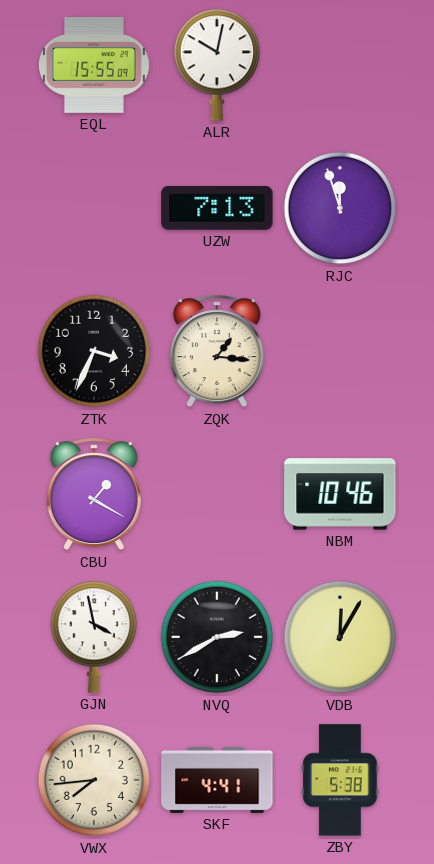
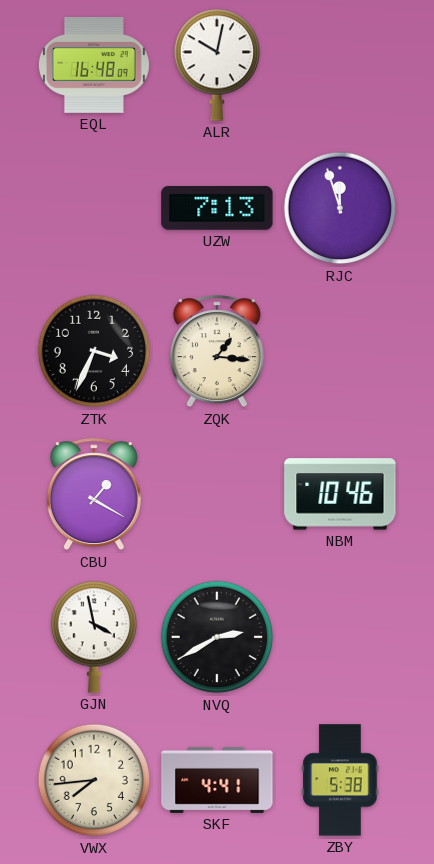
EQL: 15:55 -> 16:48 (94, 65)
VDB: 12:05 -> none (340, 637)
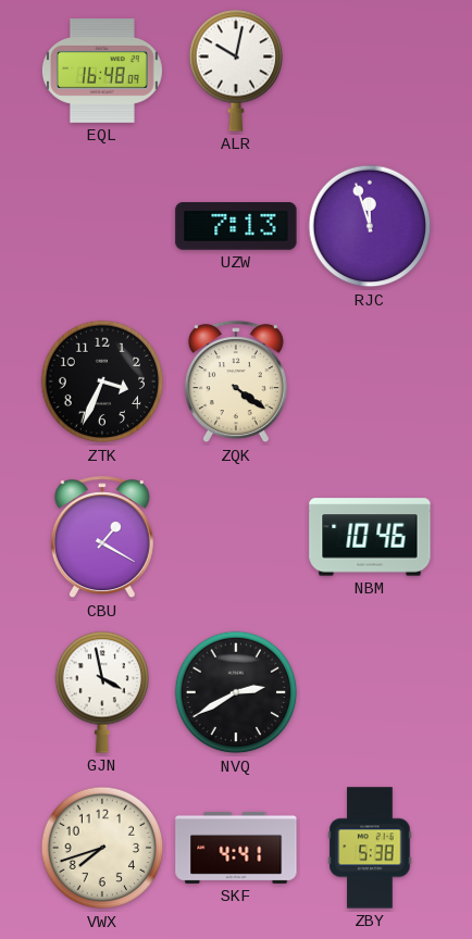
ZQK: 1:16 -> 4:21 (236, 383)
VWX: 7:44 -> 7:42 (102, 848)
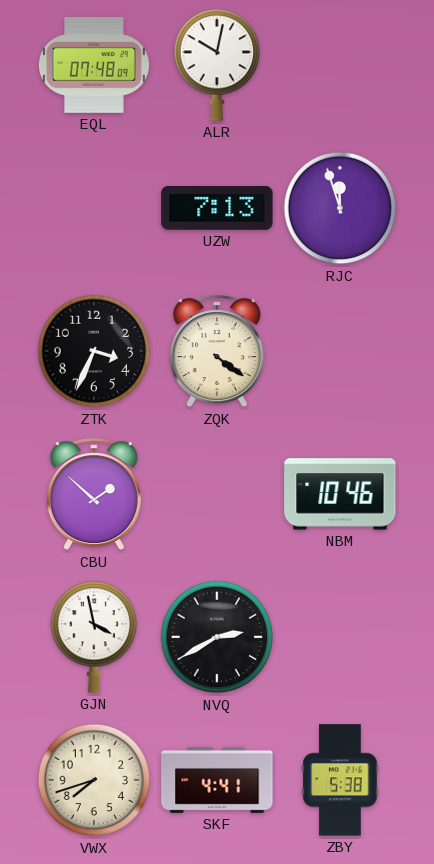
EQL: 16:48 -> 07:48 (94, 65)
CBU: 1:20 -> 1:52 (94, 495)
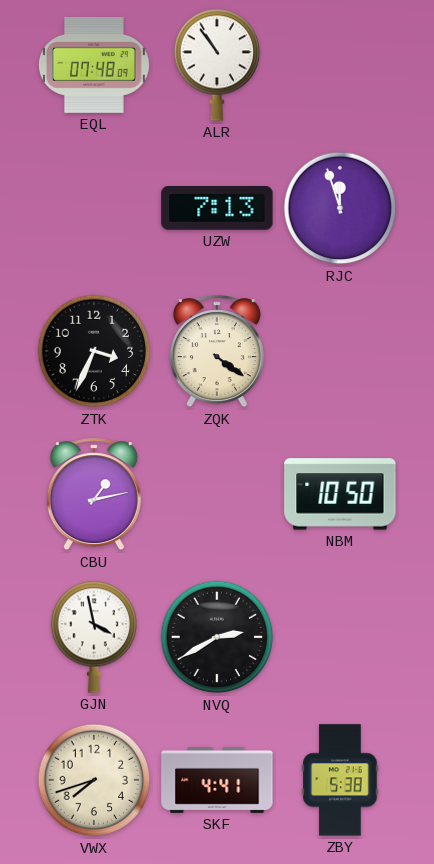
ALR: 10:02 -> 10:54 (217, 65)
CBU: 1:52 -> 1:13 (94, 495)
NBM: 10:46 -> 10:50 (340, 494)
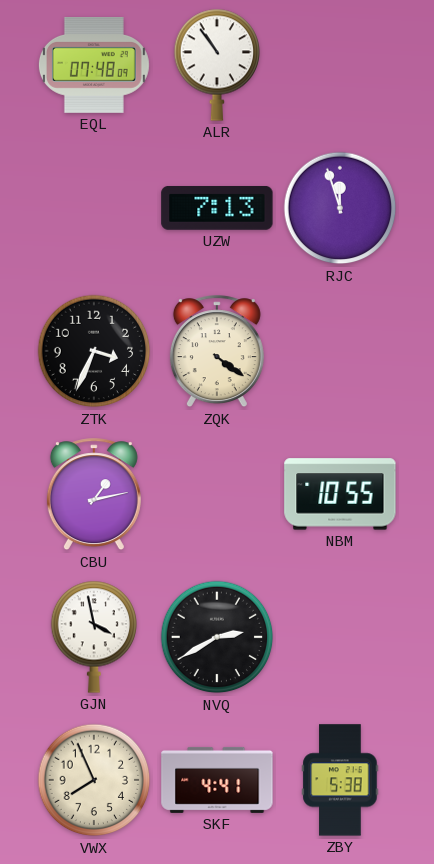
NBM: 10:50 -> 10:55 (340, 494)
VWX: 7:42 -> 7:56 (94, 780)
